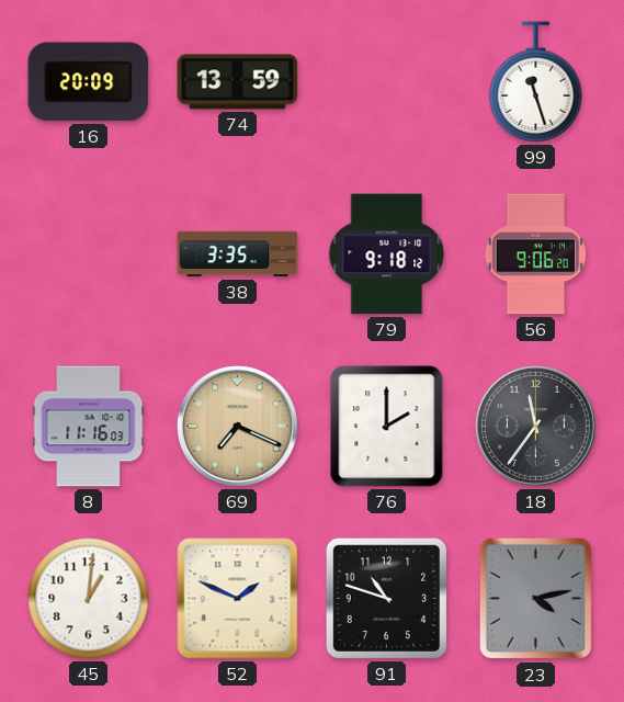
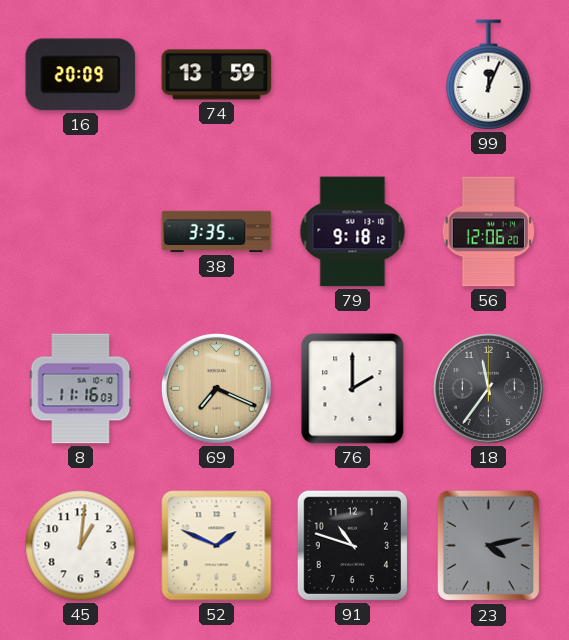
99: 11:27 -> 12:04 (489, 75)
56: 9:06 -> 12:06 (489, 232)
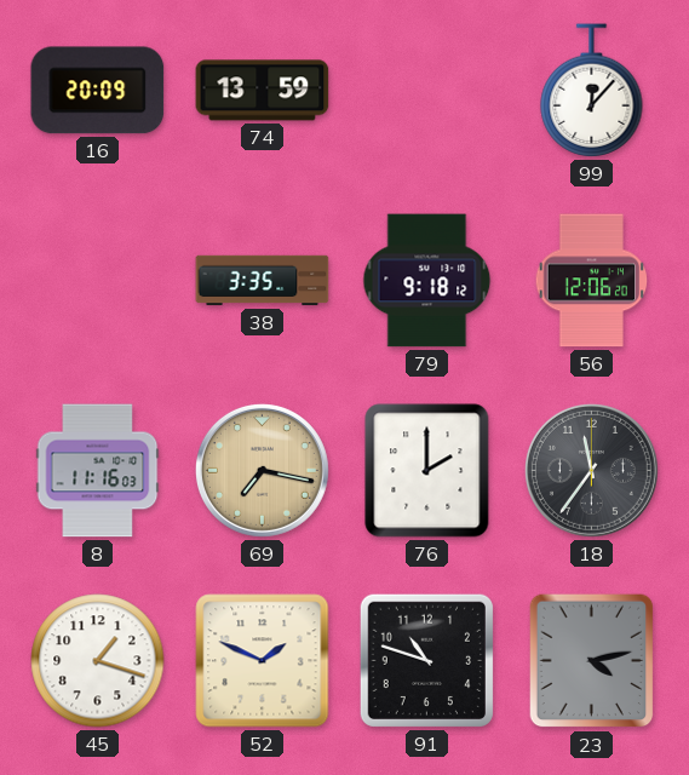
99: 12:04 -> 12:07 (592, 91)
69: 7:19 -> 7:17 (262, 470)
45: 1:01 -> 1:18 (98, 661)
